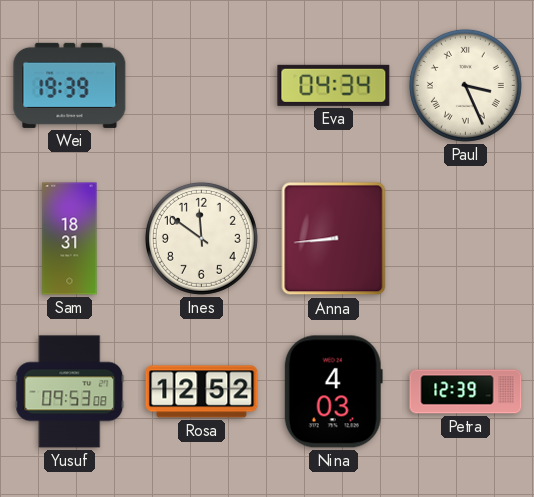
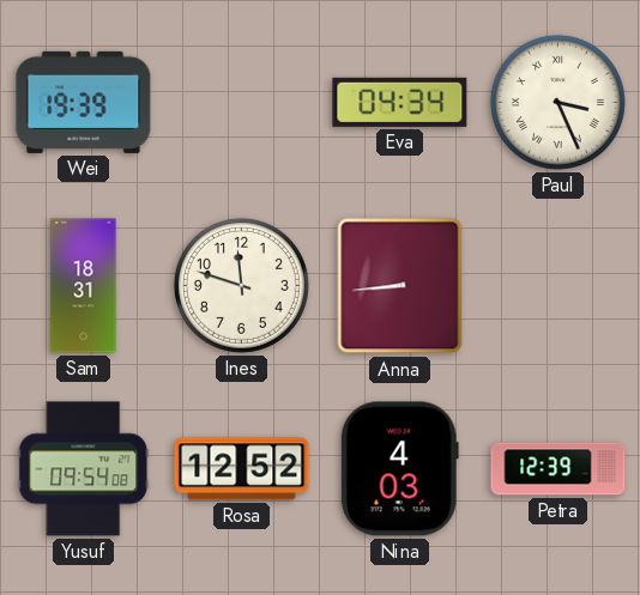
Ines: 11:51 -> 11:48 (241, 285)
Yusuf: 09:53 -> 09:54 (84, 469)
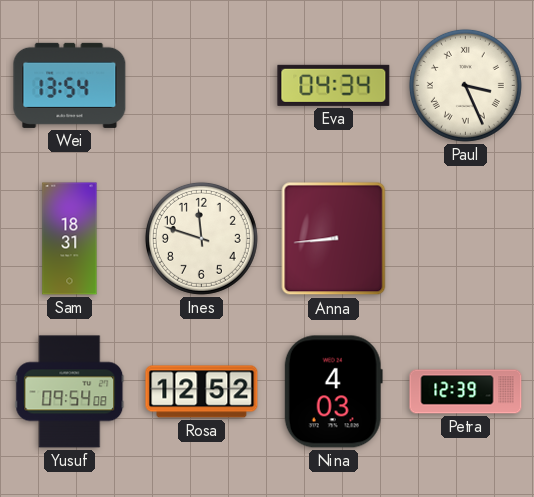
Wei: 19:39 -> 13:54 (70, 85)
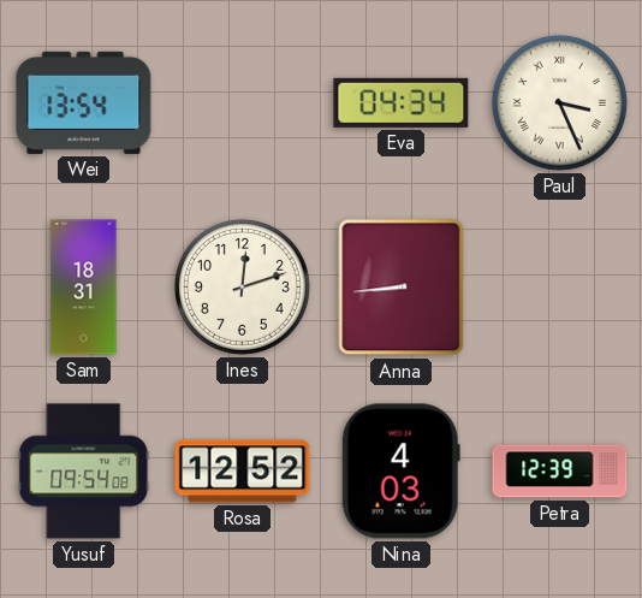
Ines: 11:48 -> 12:12 (242, 286)
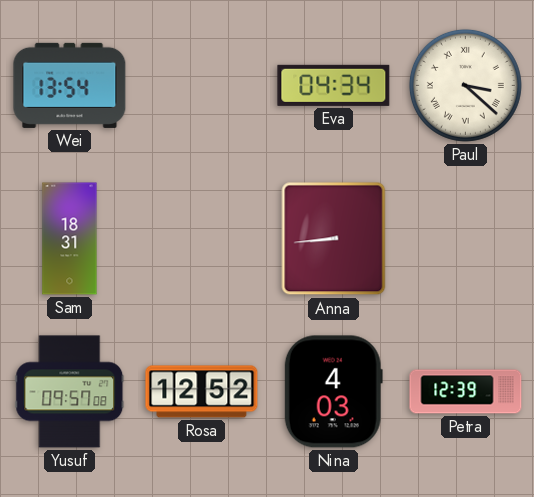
Paul: 3:26 -> 3:22 (465, 85)
Ines: 12:12 -> none (242, 286)
Yusuf: 09:54 -> 09:57 (70, 392)
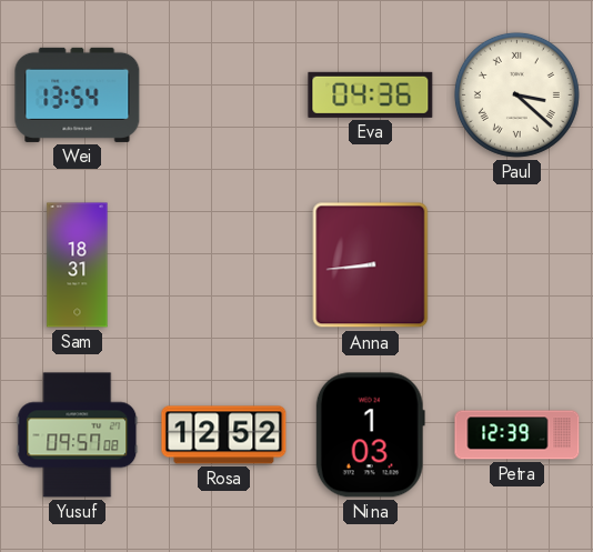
Eva: 04:34 -> 04:36 (371, 94)
Nina: 4:03 -> 1:03 (370, 435)
